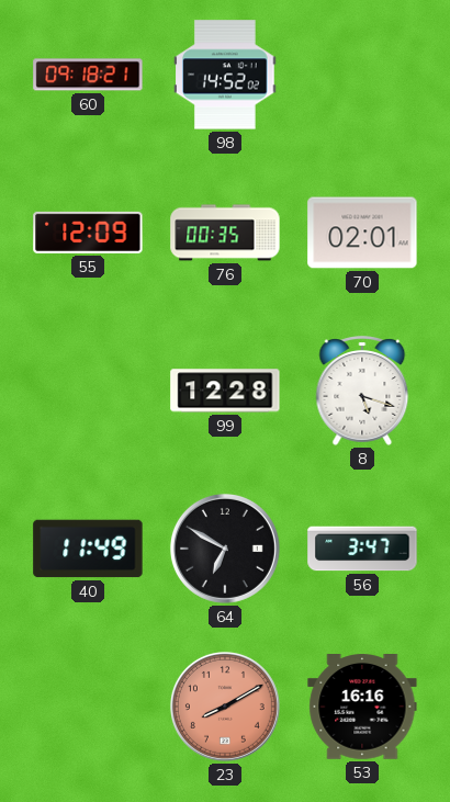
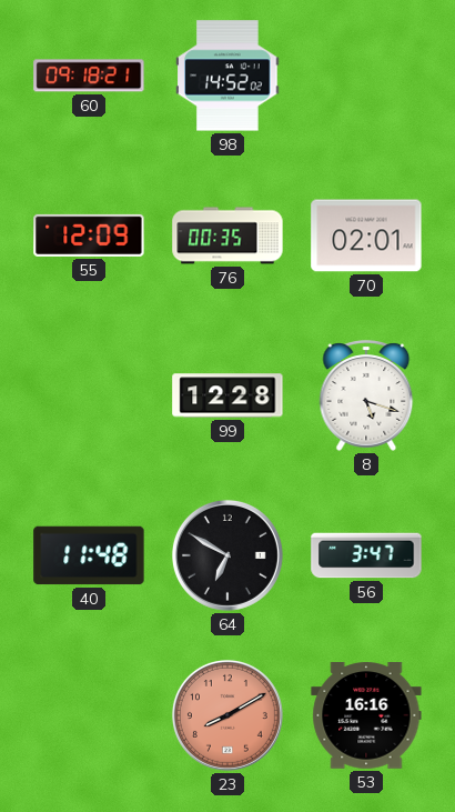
40: 11:49 -> 11:48 (89, 555)
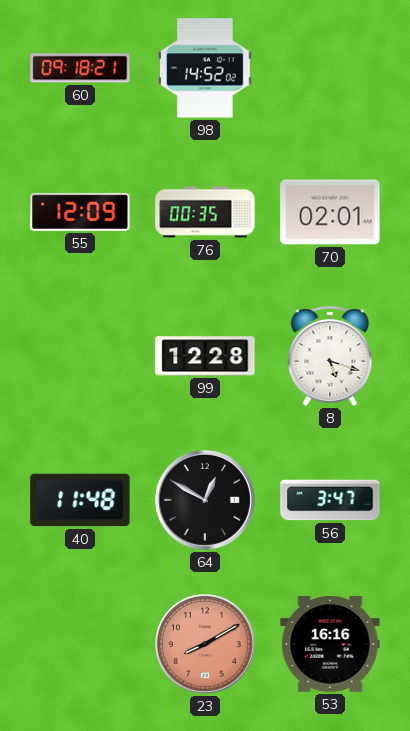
64: 6:50 -> 12:50 (205, 500)
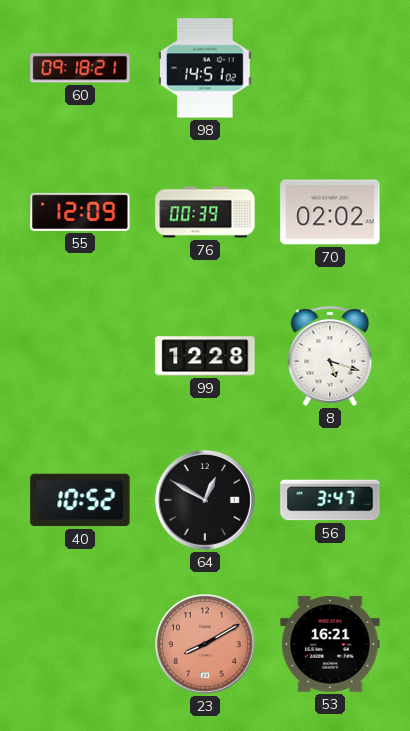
98: 14:52 -> 14:51 (205, 68)
76: 00:35 -> 00:39 (205, 212)
70: 02:01 -> 02:02 (330, 212)
40: 11:48 -> 10:52 (80, 500)
53: 16:16 -> 16:21 (330, 644)
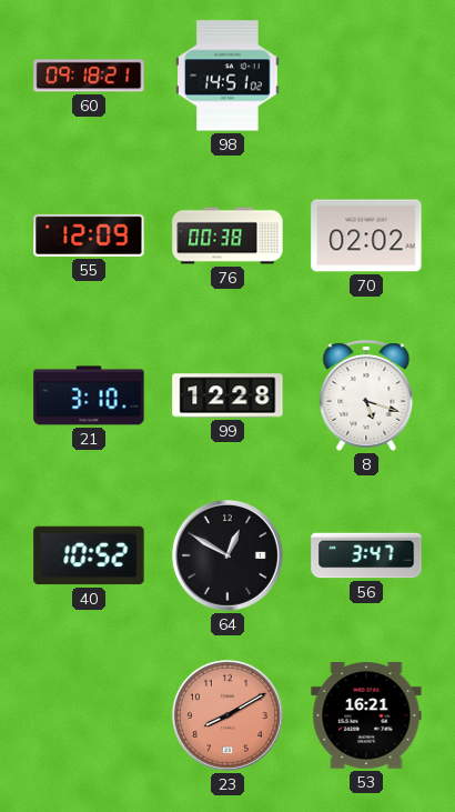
76: 00:39 -> 00:38 (228, 235)
21: none -> 3:10 (89, 395)
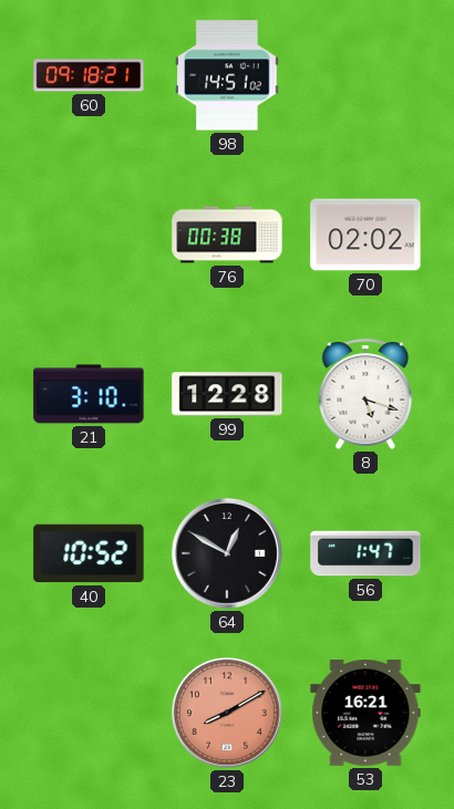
55: 12:09 -> none (89, 235)
56: 3:47 -> 1:47 (365, 553)
